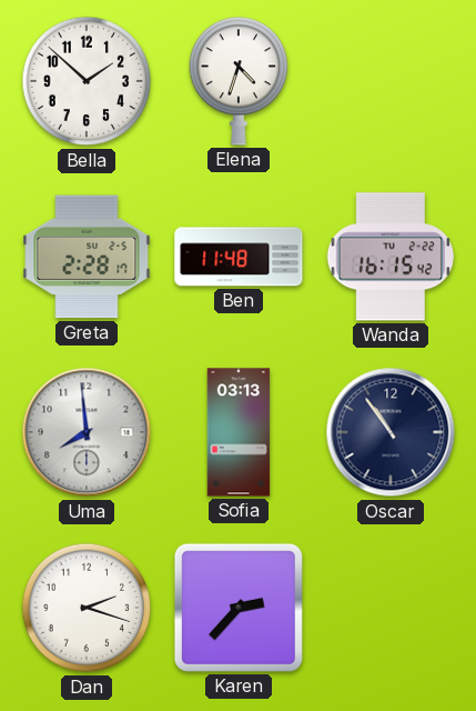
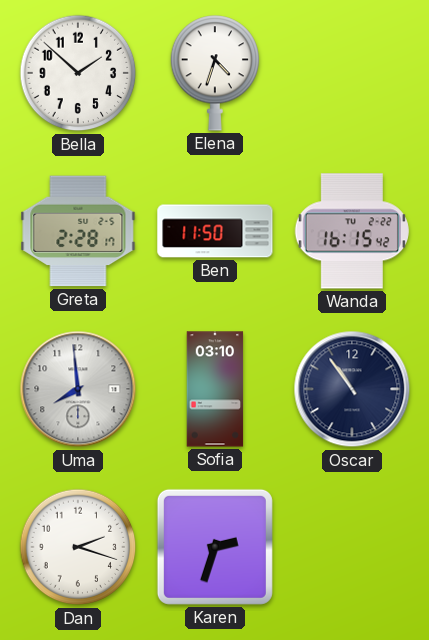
Ben: 11:48 -> 11:50 (215, 231)
Sofia: 03:13 -> 03:10 (215, 389)
Karen: 2:37 -> 2:33 (215, 547)
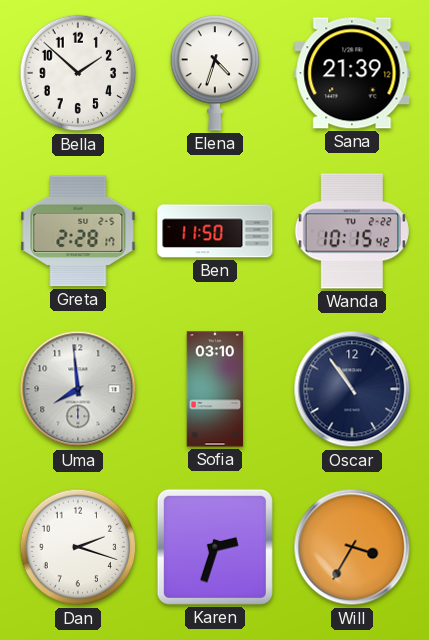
Sana: none -> 21:39 (352, 73)
Wanda: 16:15 -> 10:15 (352, 231)
Will: none -> 3:35 (352, 547)
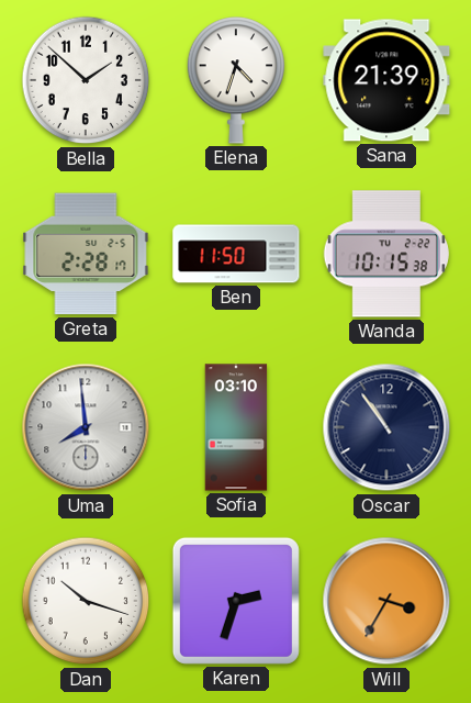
Wanda: 10:15:42 -> 10:15:38 (386, 254)
Dan: 2:18 -> 10:18 (86, 601)
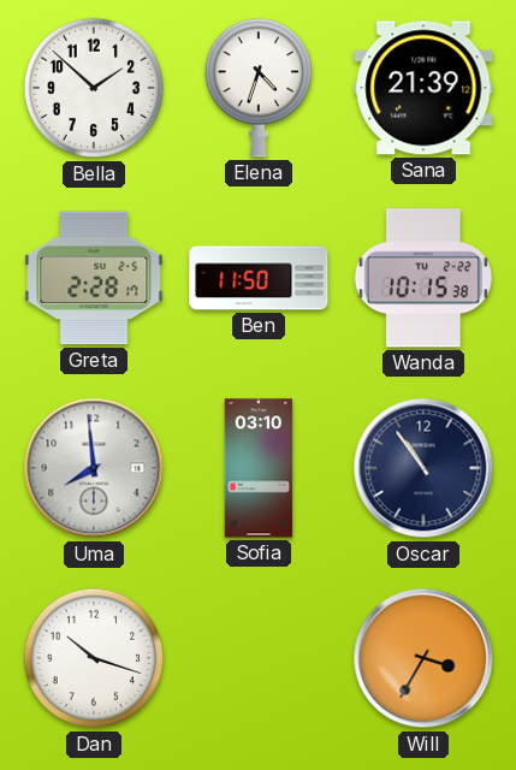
Karen: 2:33 -> none (236, 601)
